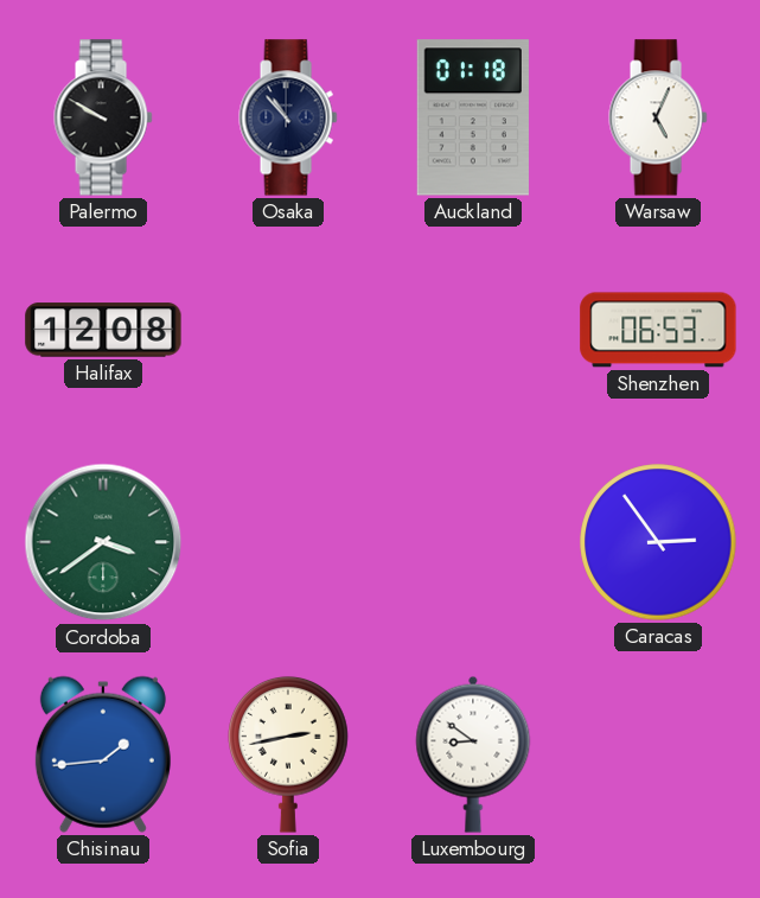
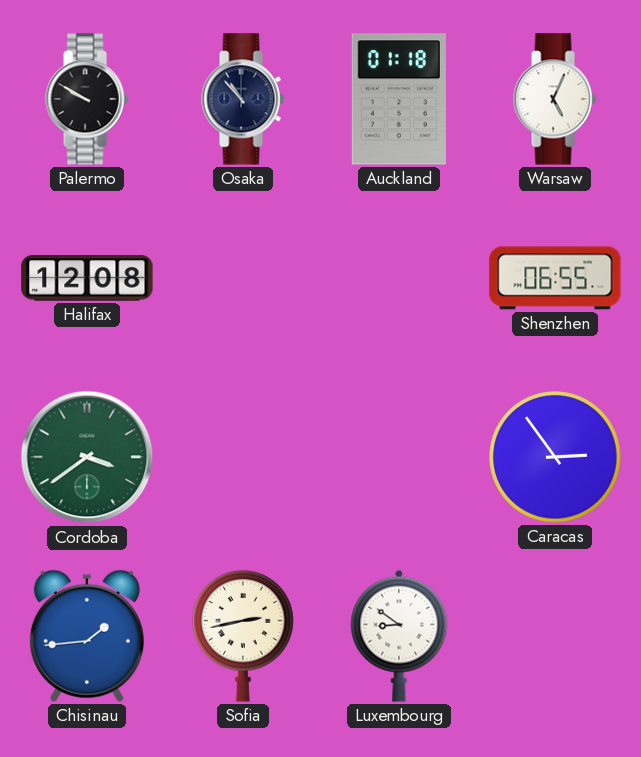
Shenzhen: 06:53 -> 06:55 (555, 278)
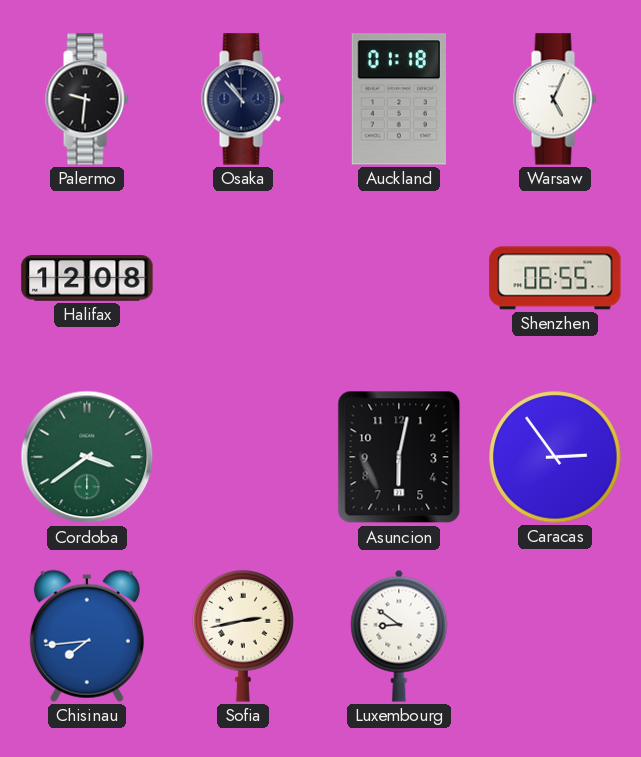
Palermo: 9:50 -> 9:31 (87, 99)
Asuncion: none -> 6:02 (399, 457)
Chisinau: 1:44 -> 7:44 (87, 636)
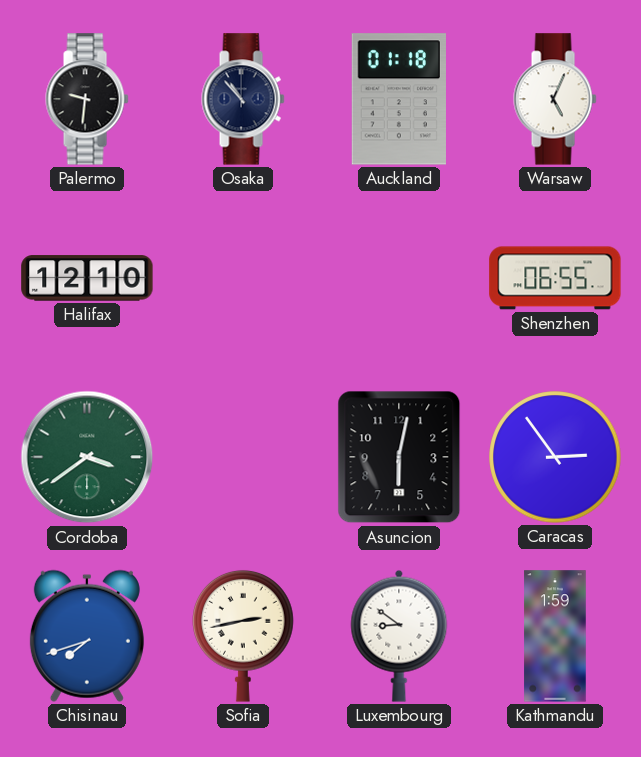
Halifax: 12:08 -> 12:10 (87, 278)
Chisinau: 7:44 -> 7:42 (87, 636)
Kathmandu: none -> 1:59 (555, 636)
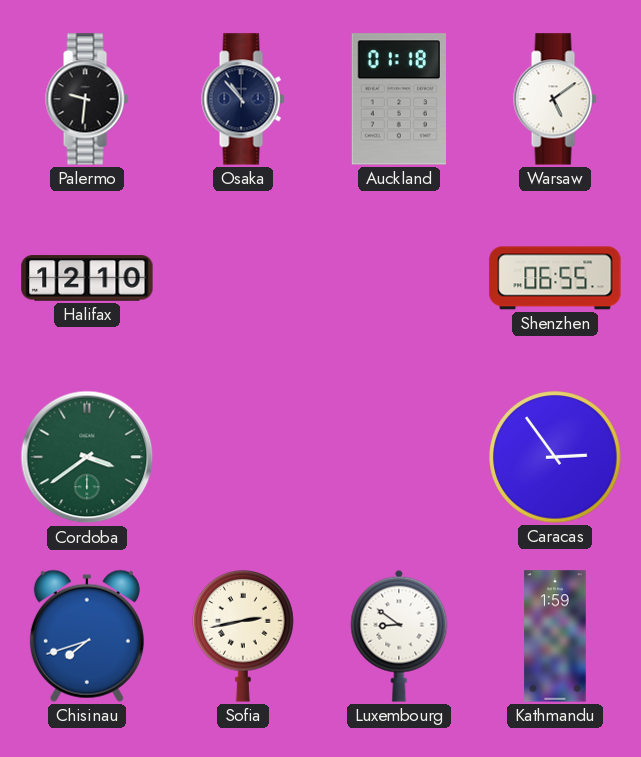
Warsaw: 5:04 -> 5:09 (555, 99)
Asuncion: 6:02 -> none (399, 457)
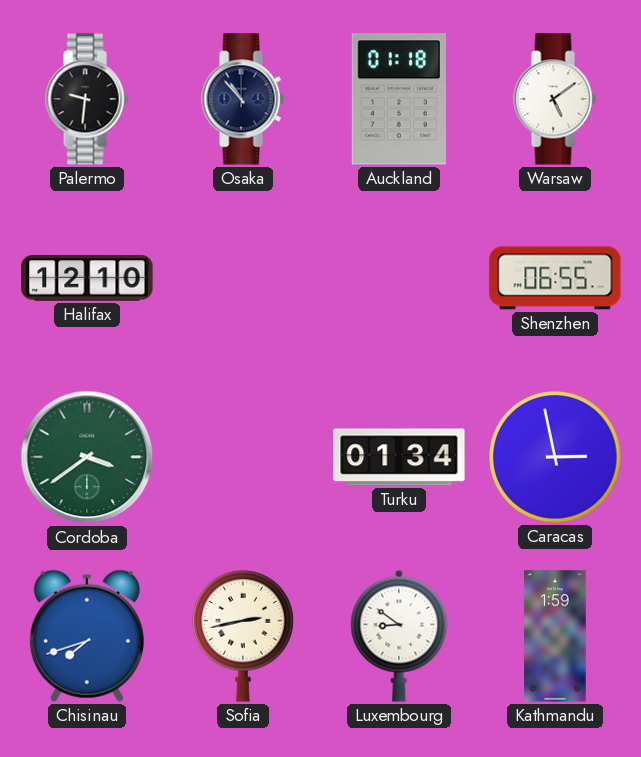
Turku: none -> 01:34 (399, 457)
Caracas: 2:54 -> 2:58 (555, 457)
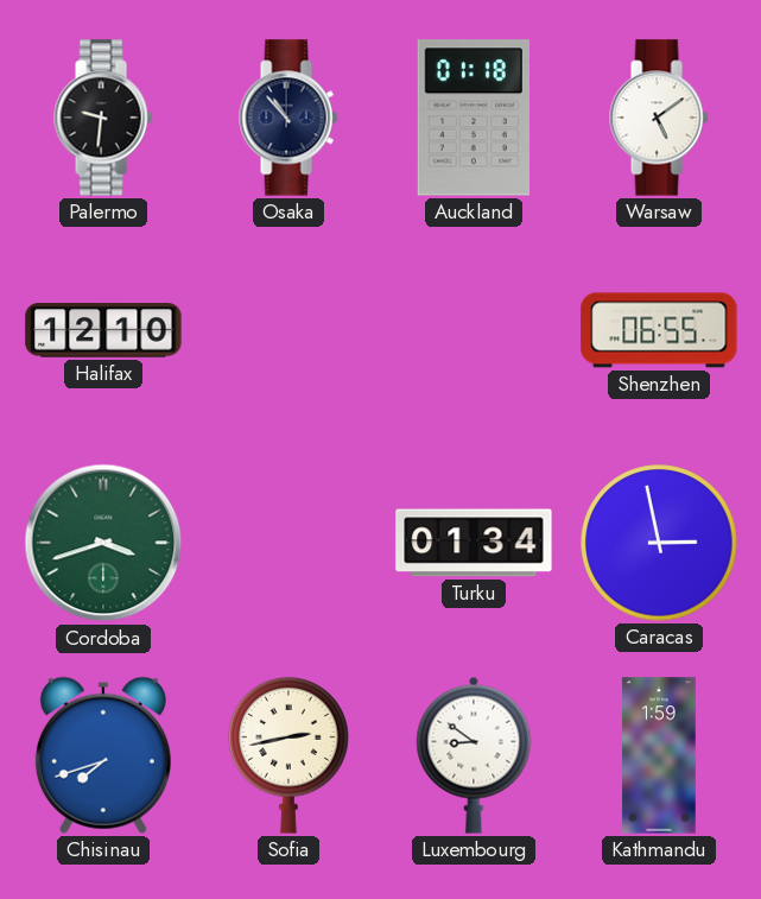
Cordoba: 3:39 -> 3:42 (103, 543)
